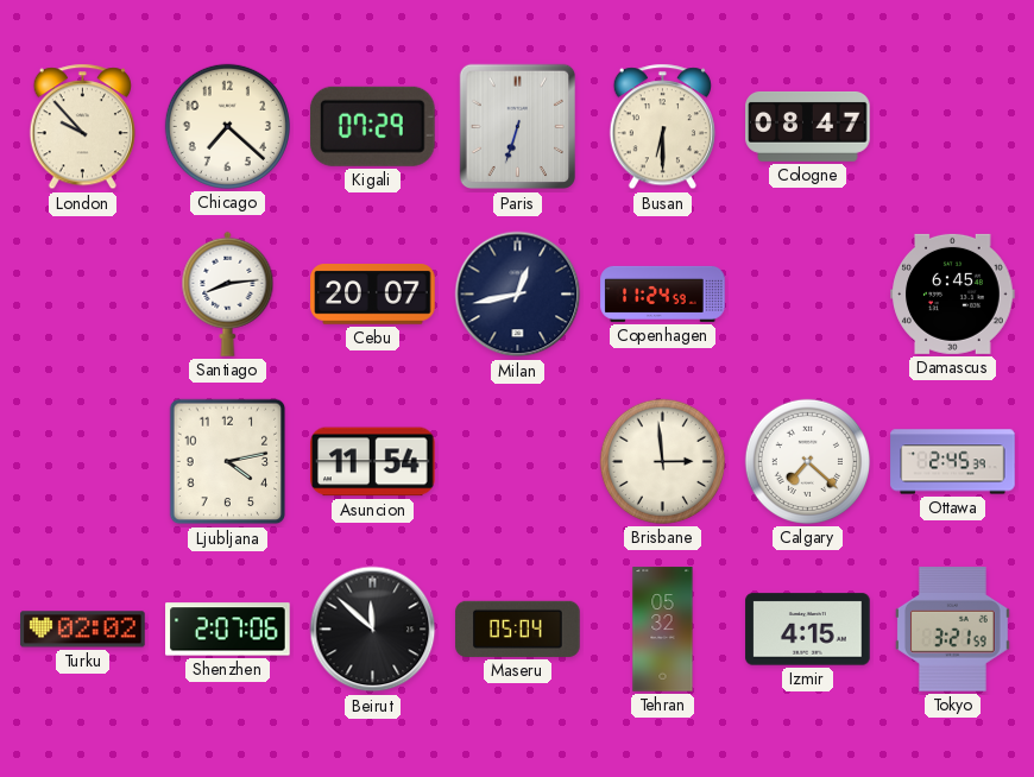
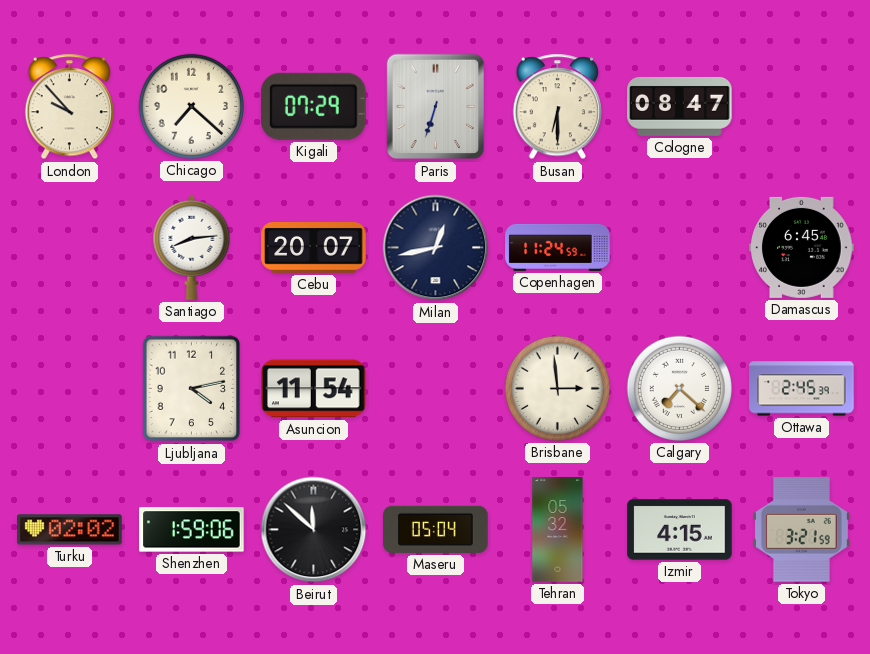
Shenzhen: 2:07 -> 1:59 (192, 530)
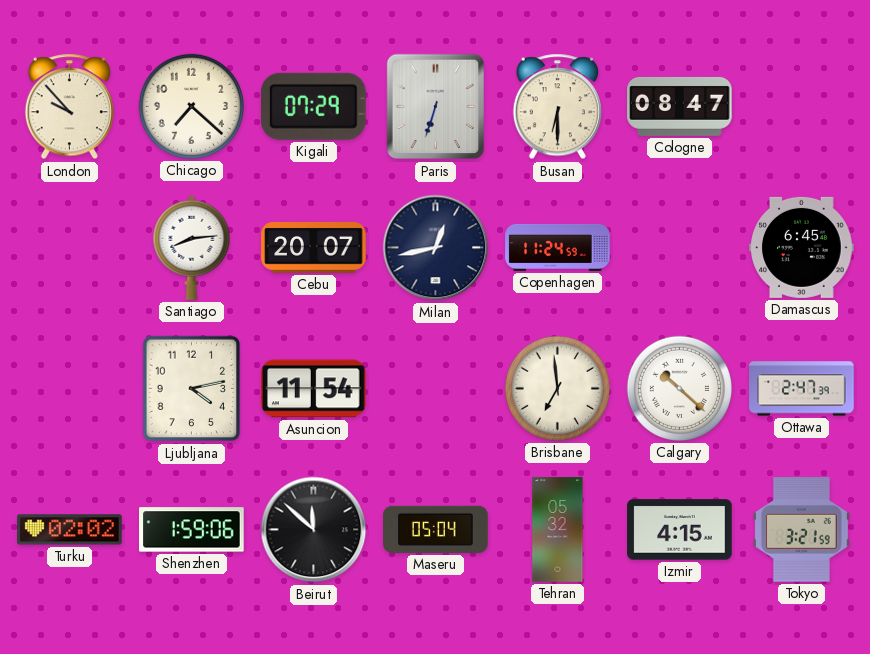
Brisbane: 2:59 -> 6:59 (557, 388)
Calgary: 7:22 -> 10:22 (679, 388)
Ottawa: 2:45 -> 2:47 (802, 389)
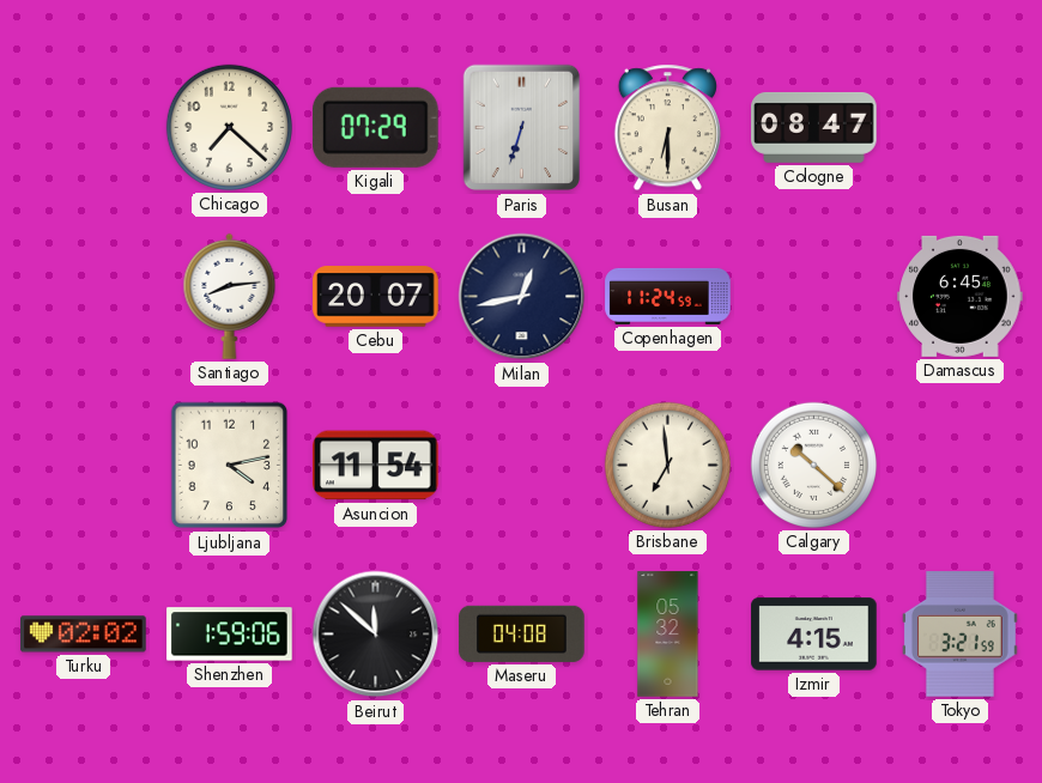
London: 9:53 -> none (69, 107)
Ottawa: 2:47 -> none (802, 389)
Maseru: 05:04 -> 04:08 (522, 633)
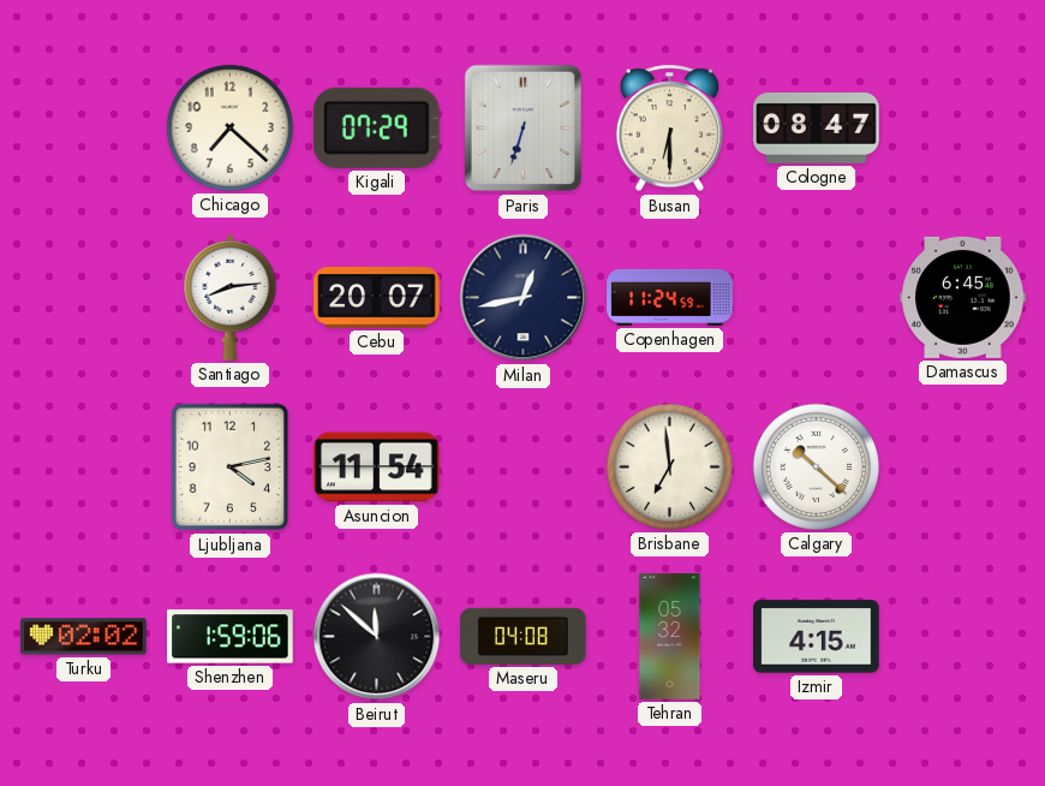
Tokyo: 3:21 -> none (959, 635)
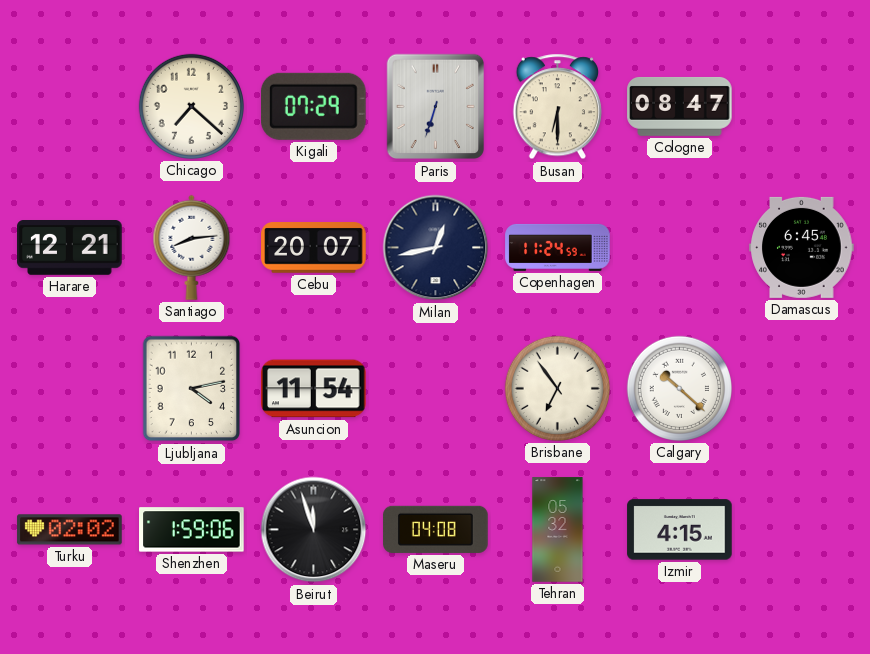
Harare: none -> 12:21 (70, 248)
Brisbane: 6:59 -> 6:54 (557, 388)
Beirut: 11:52 -> 11:57 (314, 530)
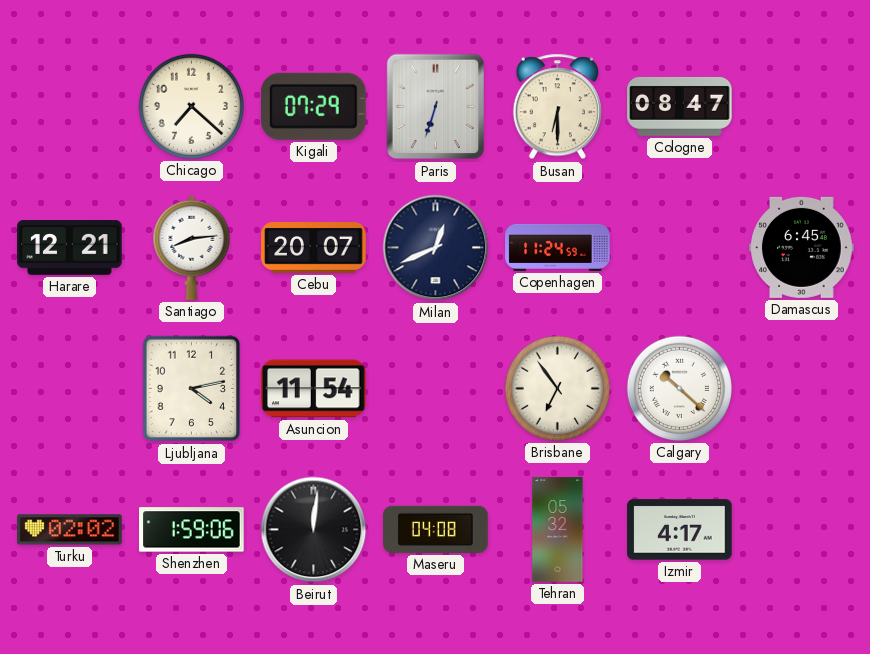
Milan: 12:43 -> 12:41 (436, 248)
Beirut: 11:57 -> 12:01 (314, 530)
Izmir: 4:15 -> 4:17 (680, 530)
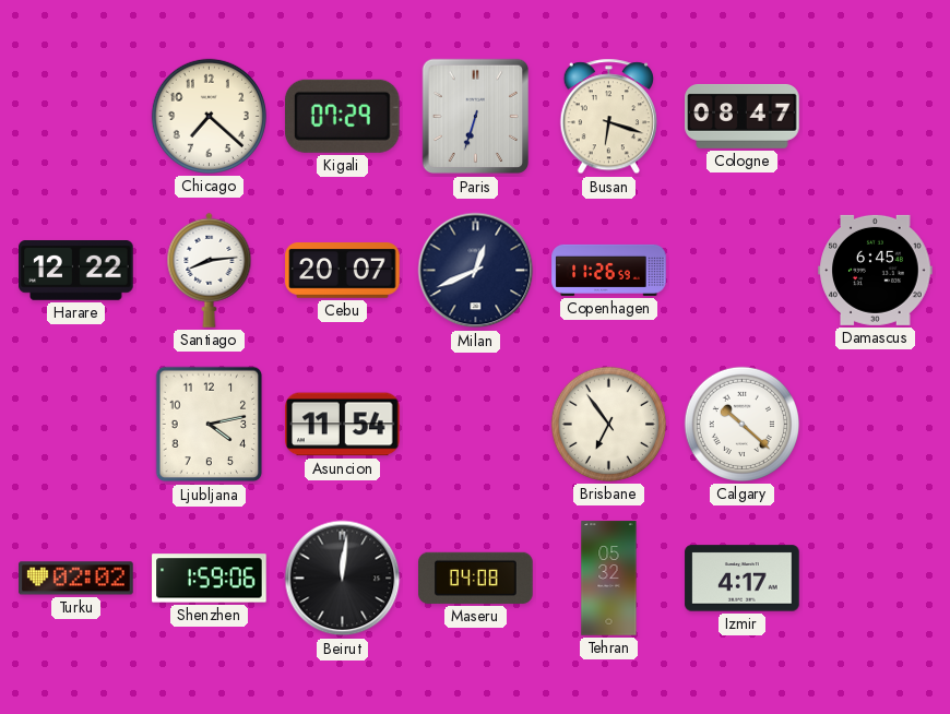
Busan: 6:30 -> 6:18 (608, 117)
Harare: 12:21 -> 12:22 (76, 271)
Copenhagen: 11:24 -> 11:26 (609, 270)
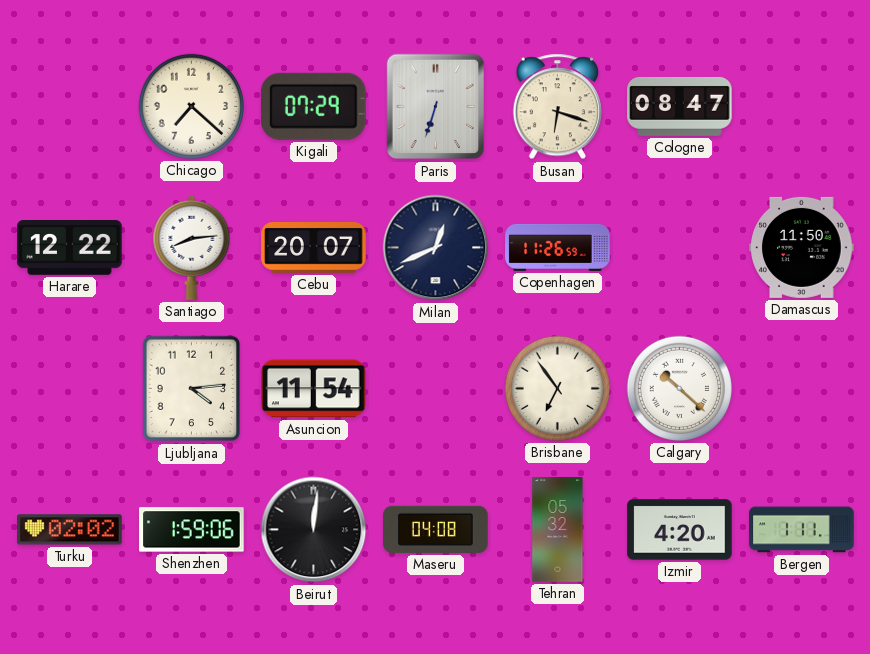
Damascus: 6:45 -> 11:50 (802, 247)
Ljubljana: 4:13 -> 4:14 (192, 389)
Izmir: 4:17 -> 4:20 (680, 530)
Bergen: none -> 1:11 (802, 530)
